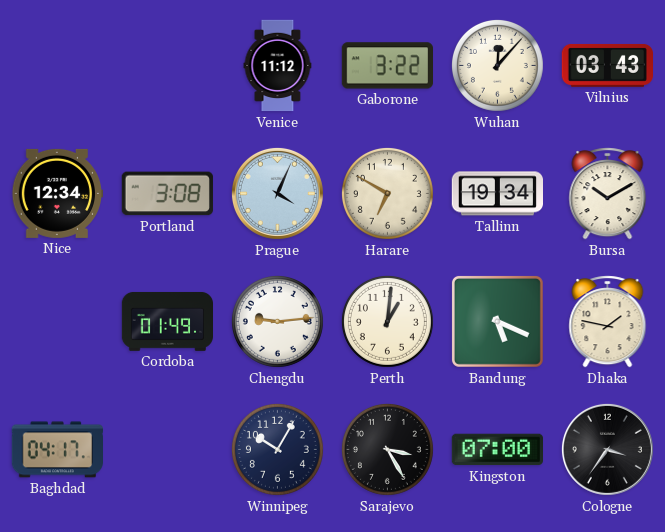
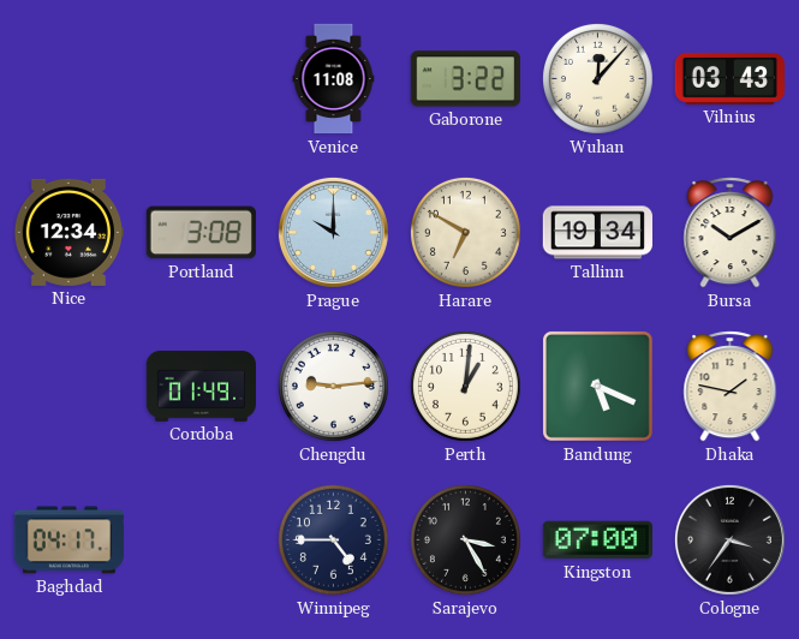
Venice: 11:12 -> 11:08 (334, 79)
Prague: 4:04 -> 10:00 (333, 232)
Winnipeg: 10:05 -> 4:45 (333, 539)
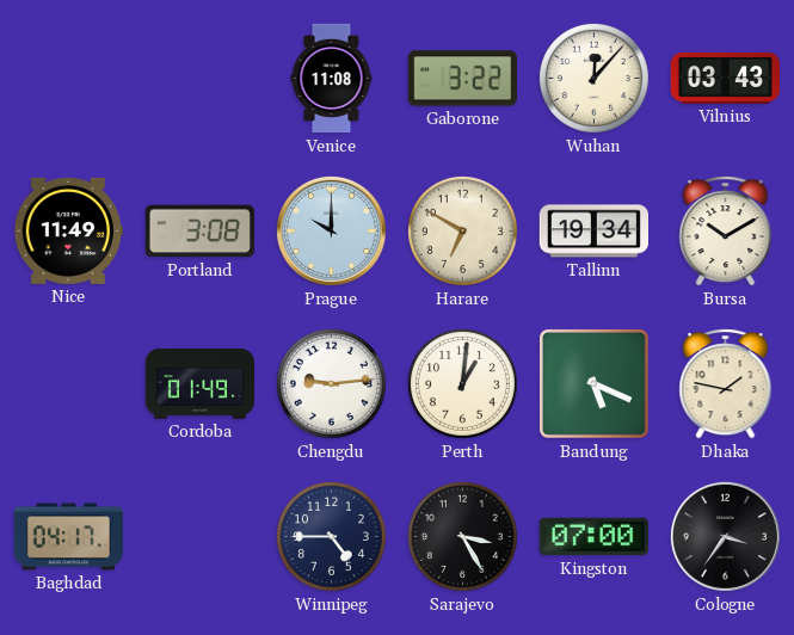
Nice: 12:34 -> 11:49 (68, 230)
